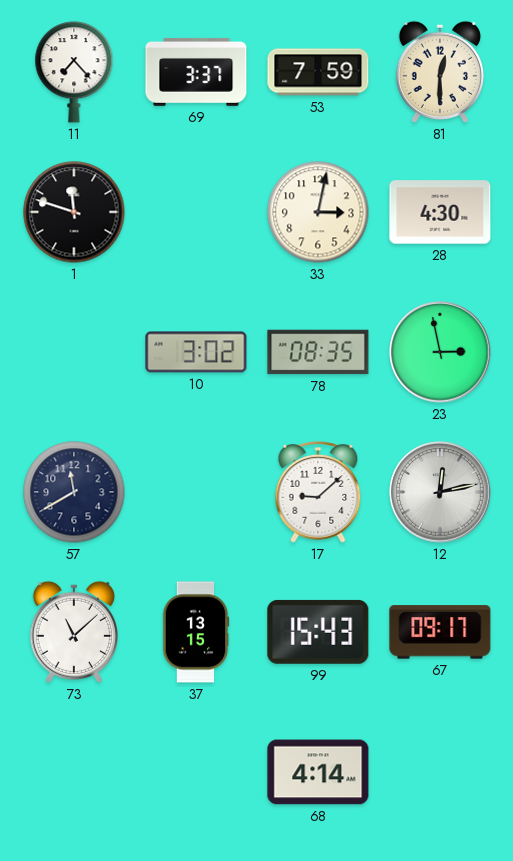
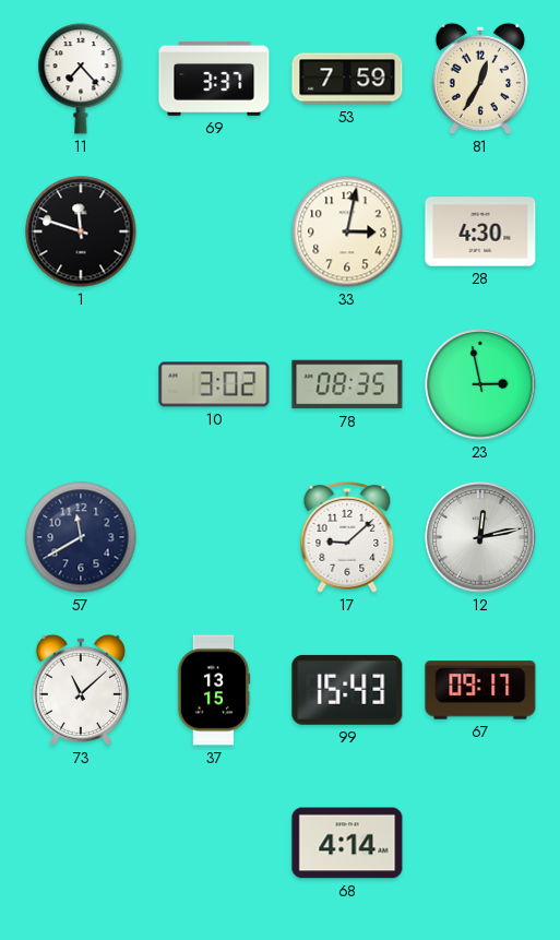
81: 12:30 -> 12:35 (480, 79)
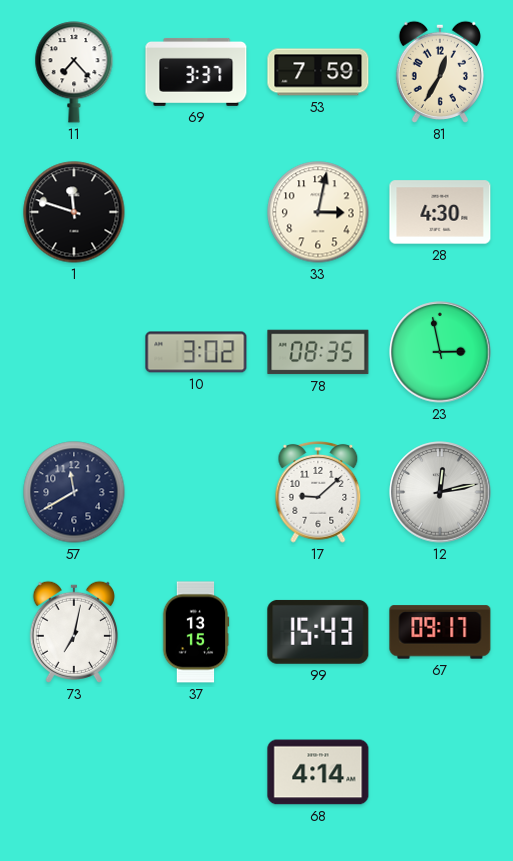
73: 11:08 -> 7:02 (74, 632)
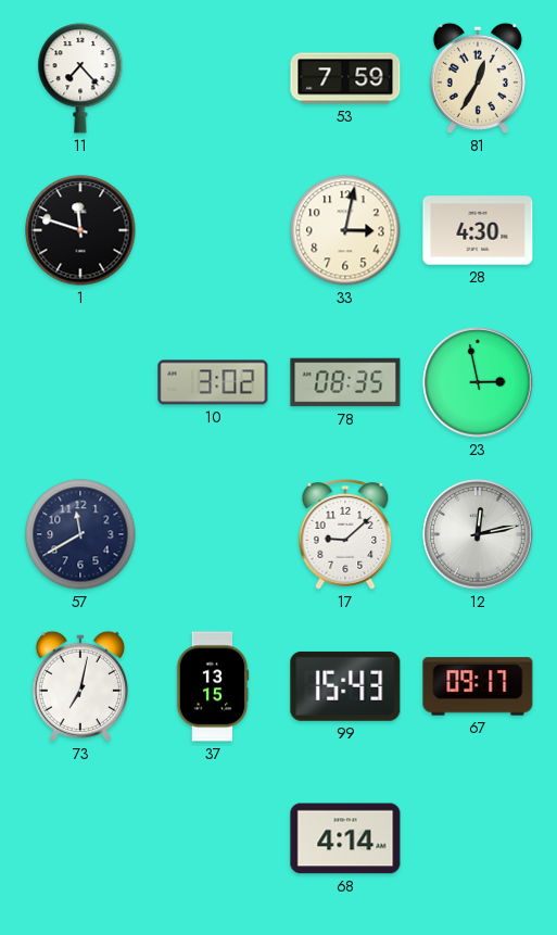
69: 3:37 -> none (196, 72)
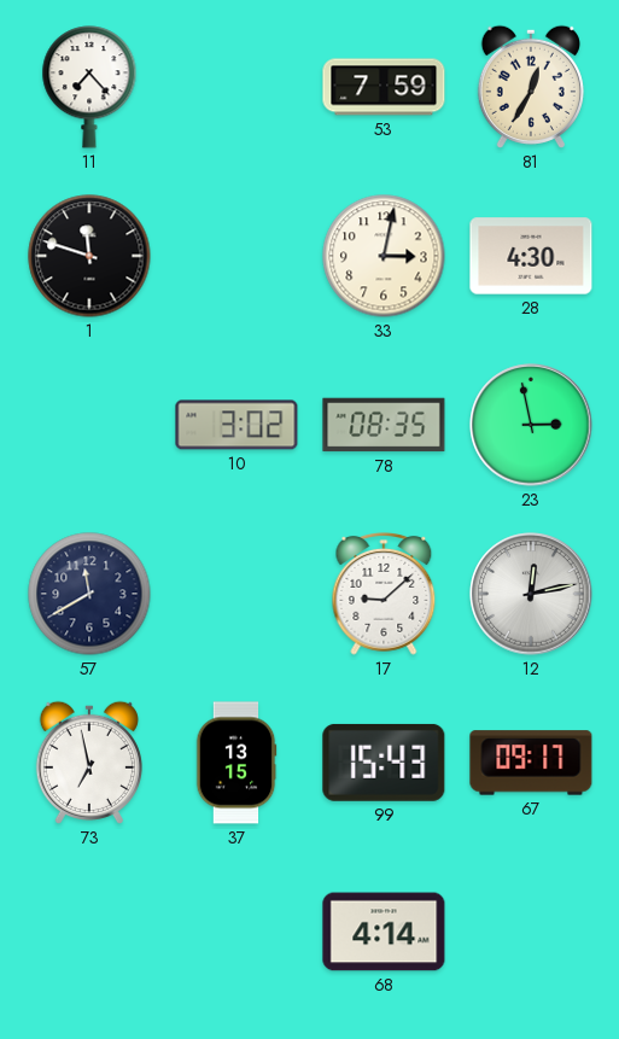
73: 7:02 -> 6:58 (89, 763)
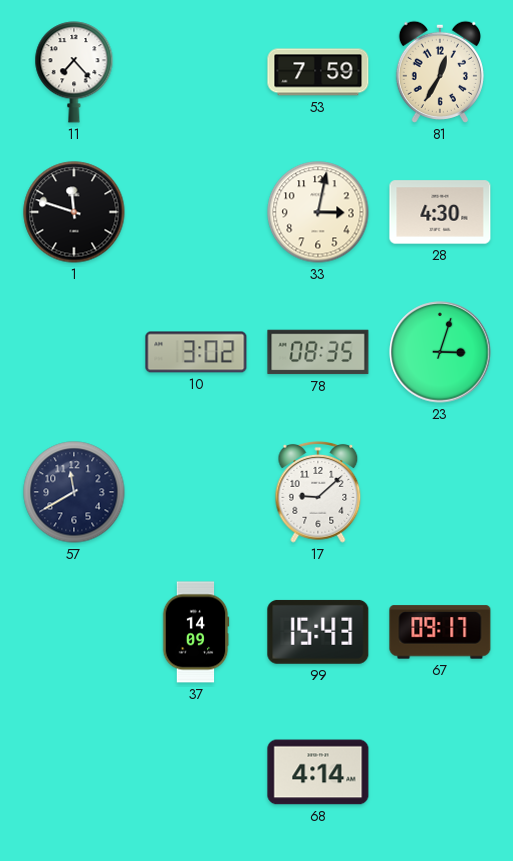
23: 2:58 -> 3:03 (440, 352)
12: 12:13 -> none (531, 594)
73: 6:58 -> none (89, 763)
37: 13:15 -> 14:09 (196, 632)
